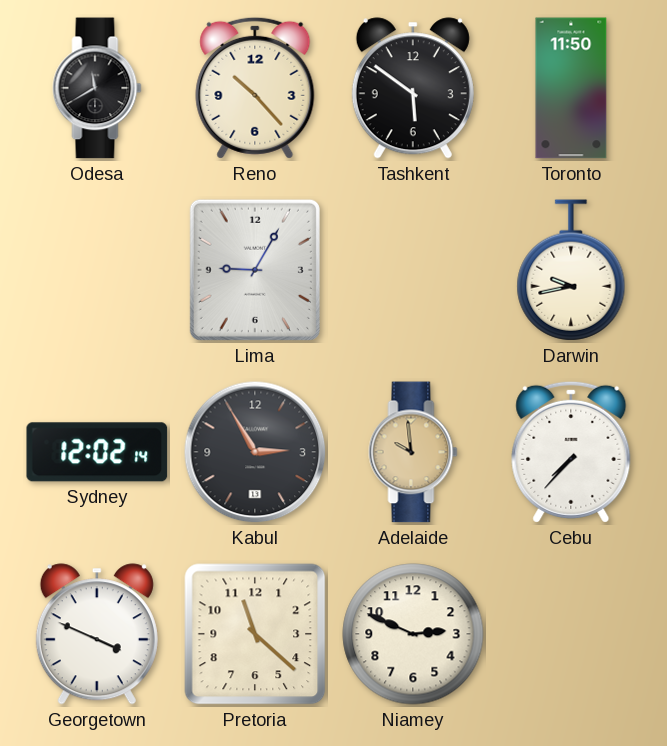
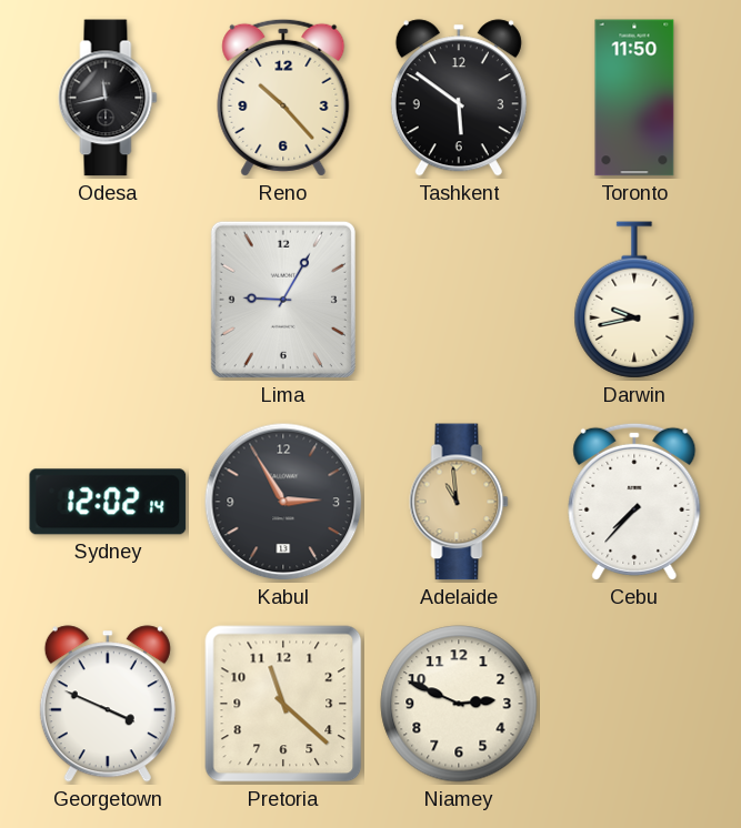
Odesa: 11:40 -> 11:43 (108, 98)
Adelaide: 9:59 -> 10:59 (459, 502)
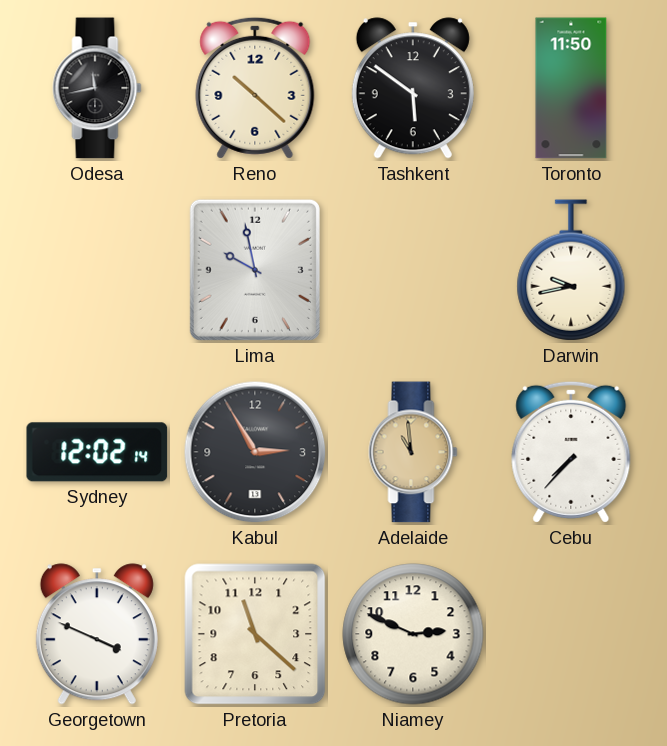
Reno: 10:23 -> 10:22 (255, 88)
Lima: 9:05 -> 9:58 (255, 270)
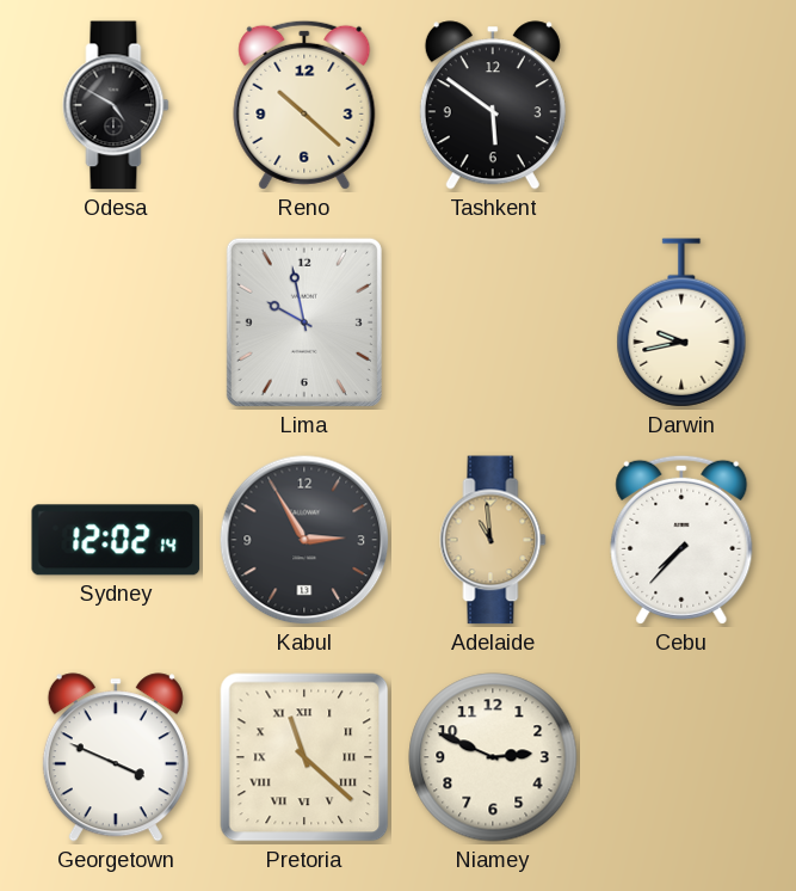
Odesa: 11:43 -> 4:50 (116, 105)
Toronto: 11:50 -> none (571, 88)
Pretoria numerals: Arabic -> Roman (304, 757)
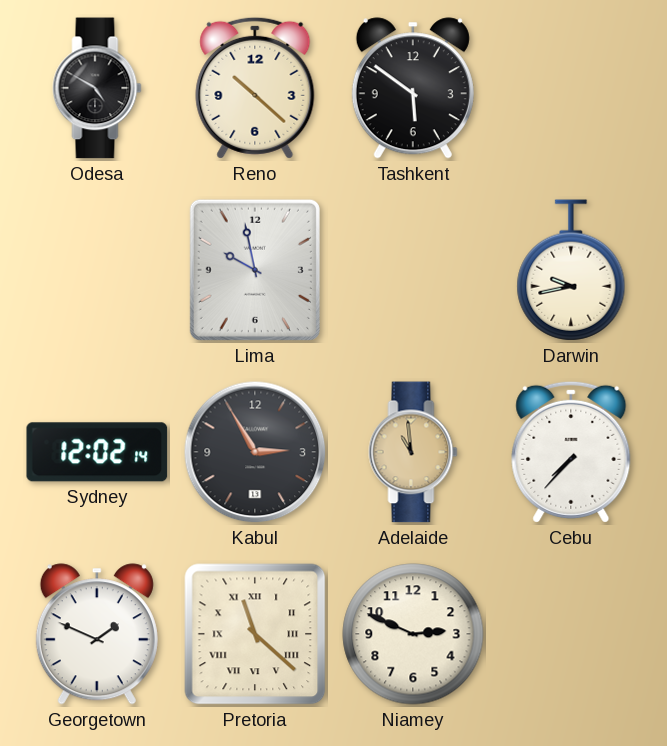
Georgetown: 3:49 -> 1:49 (97, 634)
